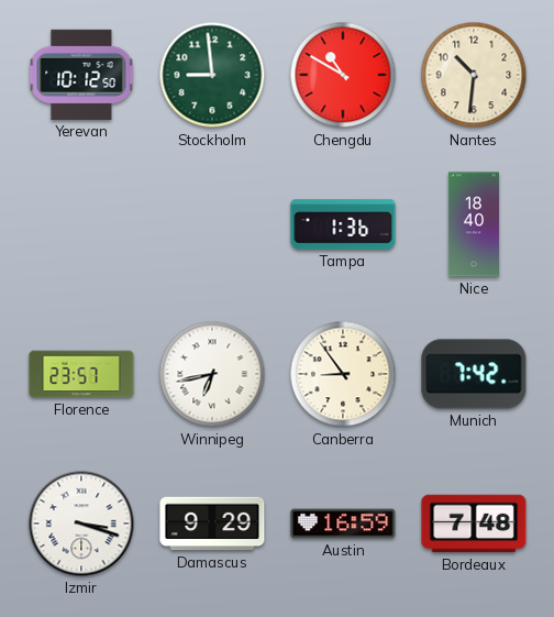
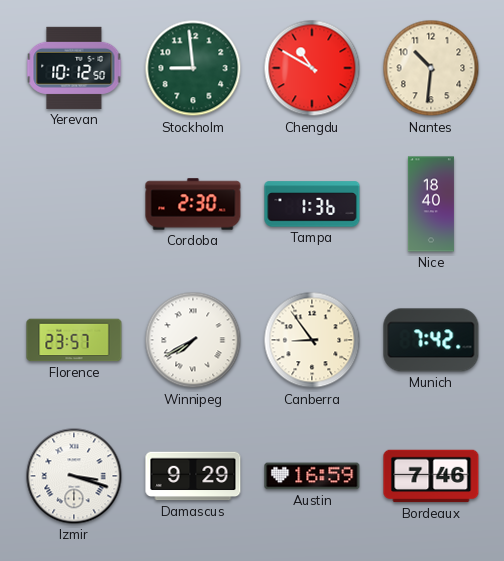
Cordoba: none -> 2:30 (193, 204)
Winnipeg: 6:43 -> 7:40 (193, 340)
Bordeaux: 7:48 -> 7:46 (431, 476)
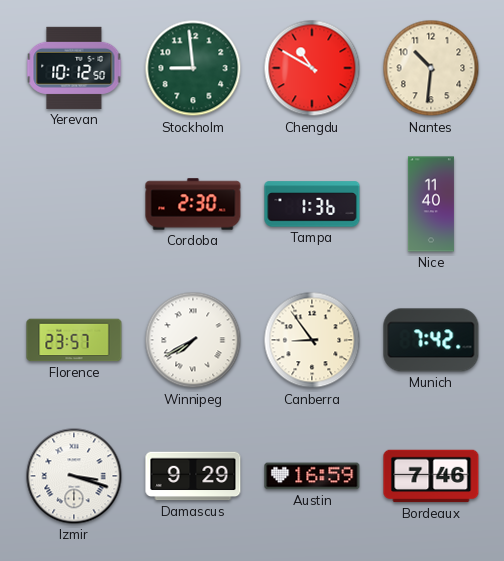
Nice: 18:40 -> 11:40 (431, 204)
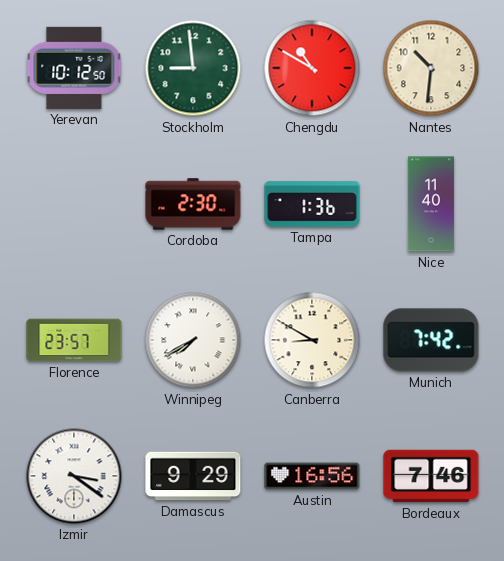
Canberra: 8:54 -> 8:50 (312, 340)
Izmir: 3:18 -> 3:21 (74, 476)
Austin: 16:59 -> 16:56 (312, 476)
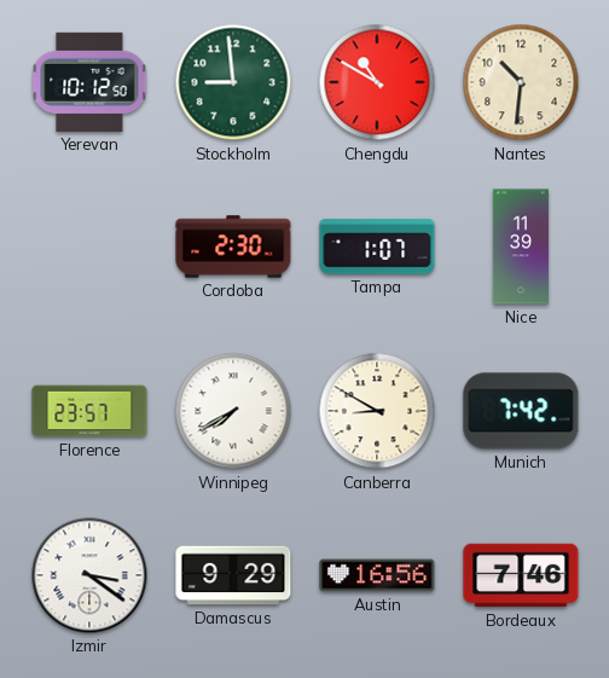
Tampa: 1:36 -> 1:07 (377, 247)
Nice: 11:40 -> 11:39 (521, 247)
